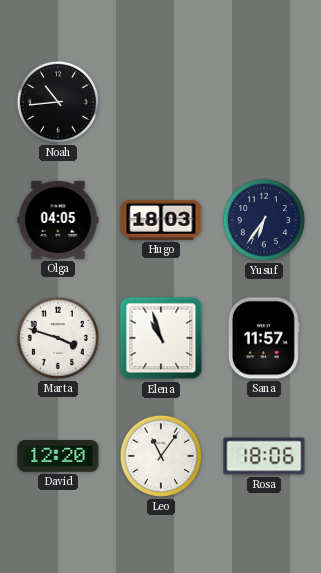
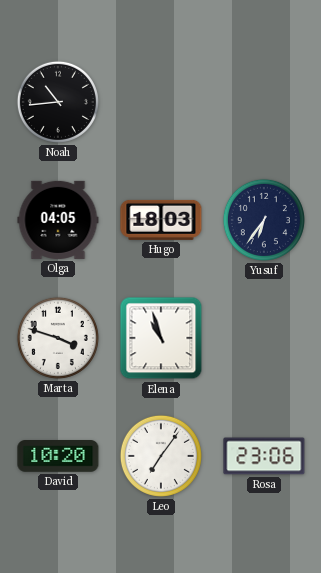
Sana: 11:57 -> none (265, 338)
David: 12:20 -> 10:20 (58, 457)
Leo: 11:06 -> 7:06 (161, 456)
Rosa: 18:06 -> 23:06 (264, 456)
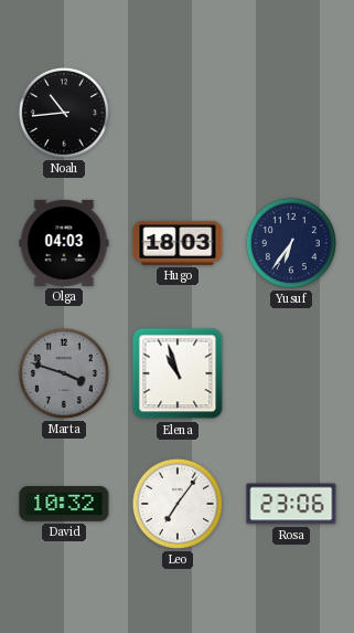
Olga: 04:05 -> 04:03 (64, 243)
Marta dial: white -> grey (64, 373)
David: 10:20 -> 10:32 (64, 505)
